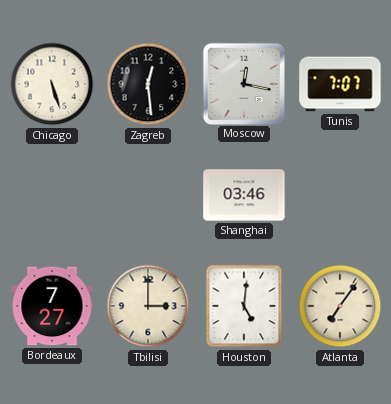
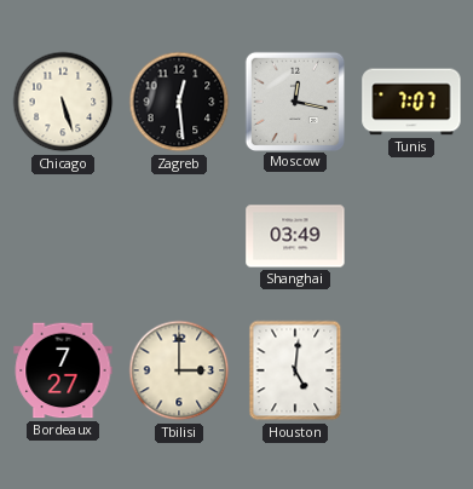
Shanghai: 03:46 -> 03:49 (295, 236)
Atlanta: 7:06 -> none (340, 306)
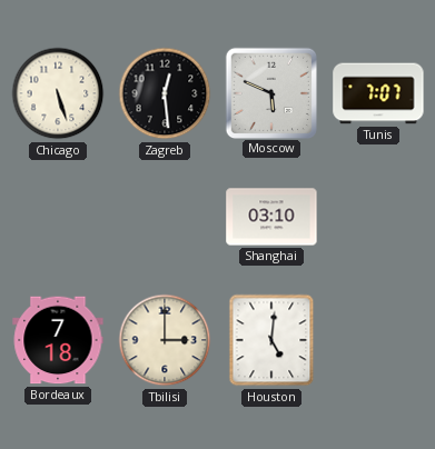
Moscow: 12:17 -> 5:49 (270, 92)
Shanghai: 03:49 -> 03:10 (271, 217)
Bordeaux: 7:27 -> 7:18 (58, 340)
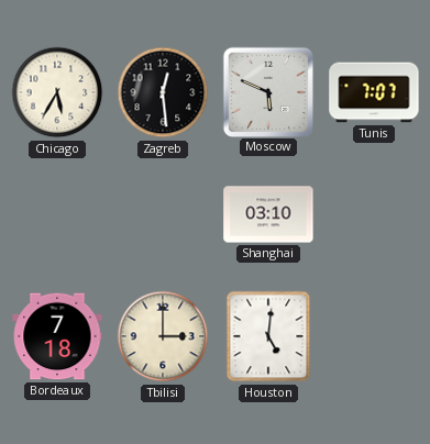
Chicago: 5:27 -> 5:35 (57, 92)
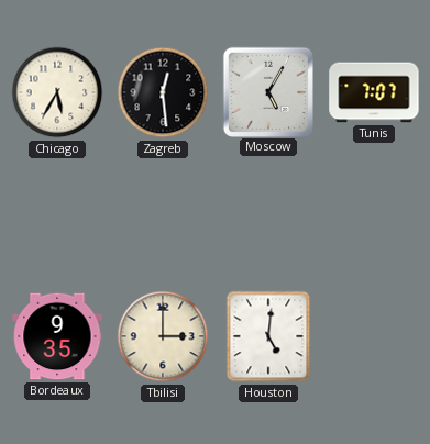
Moscow: 5:49 -> 5:05 (267, 91)
Shanghai: 03:10 -> none (268, 214)
Bordeaux: 7:18 -> 9:35 (57, 336)
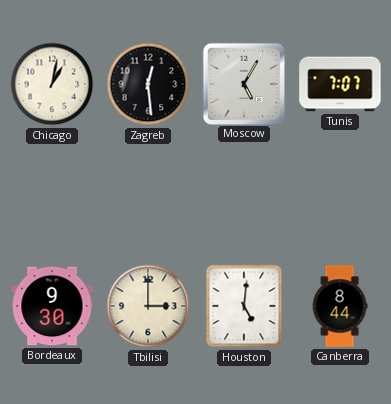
Chicago: 5:35 -> 1:02 (52, 84)
Bordeaux: 9:35 -> 9:30 (52, 306)
Canberra: none -> 8:44 (340, 306)
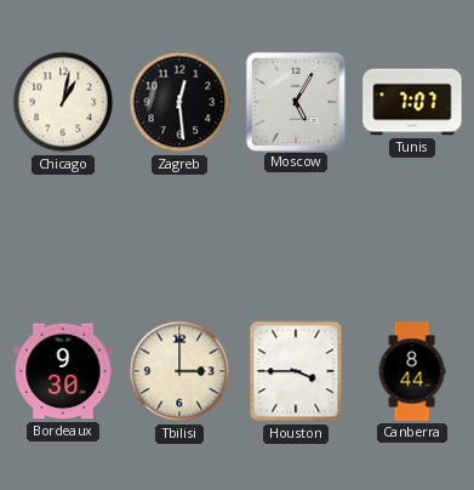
Houston: 5:01 -> 3:45 (296, 371)
